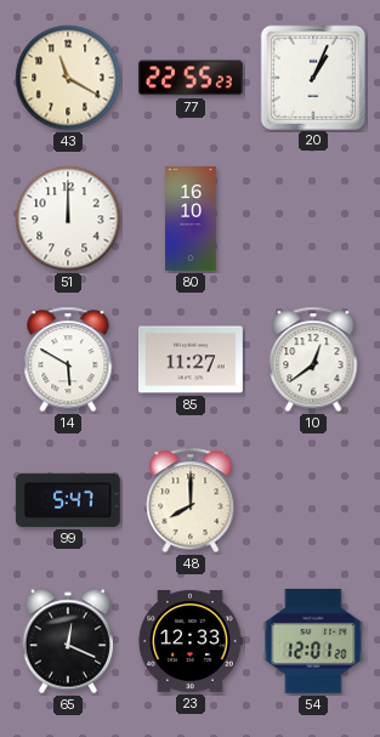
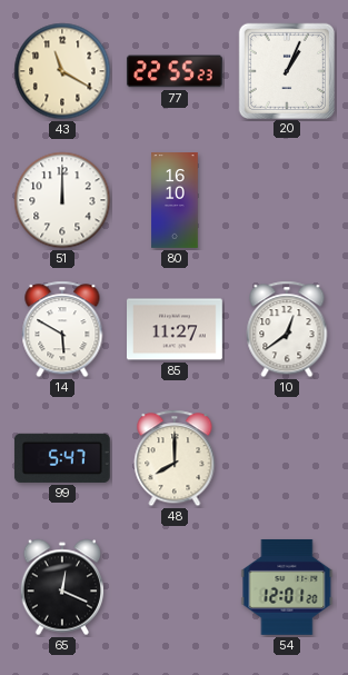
23: 12:33 -> none (191, 642)
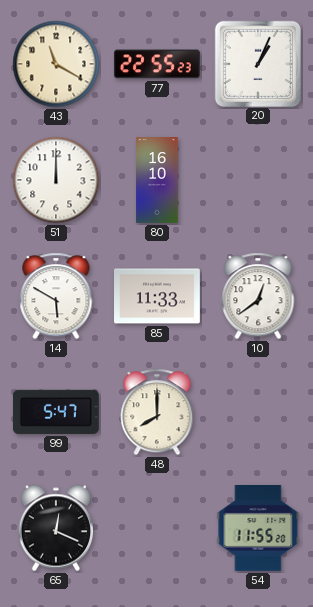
85: 11:27 -> 11:33 (158, 296)
54: 12:01 -> 11:55 (258, 528)
